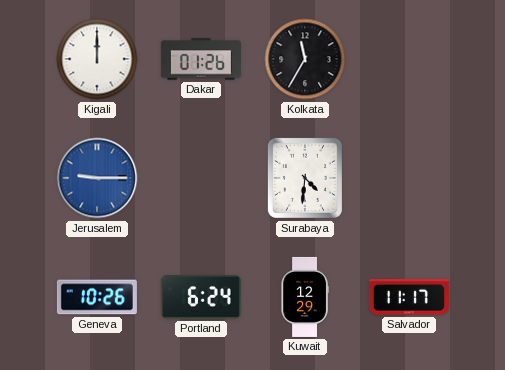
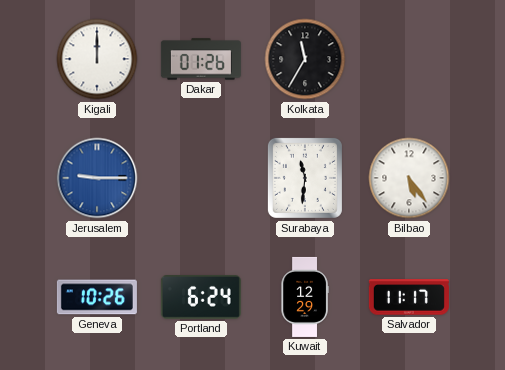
Surabaya: 4:31 -> 11:31 (305, 178)
Bilbao: none -> 5:24 (409, 178)
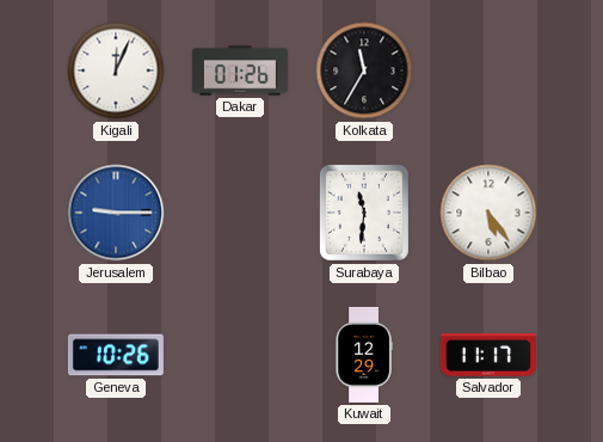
Kigali: 12:00 -> 12:04 (116, 70)
Portland: 6:24 -> none (201, 298)
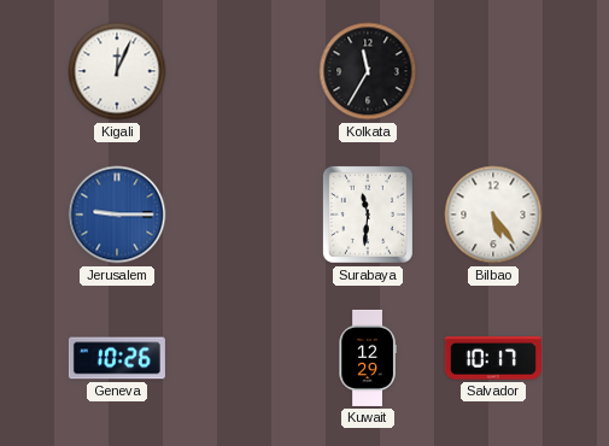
Dakar: 01:26 -> none (240, 70)
Salvador: 11:17 -> 10:17 (493, 358)
